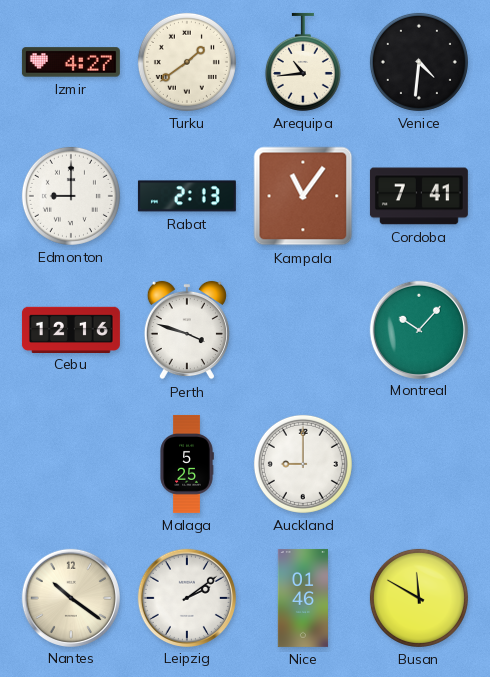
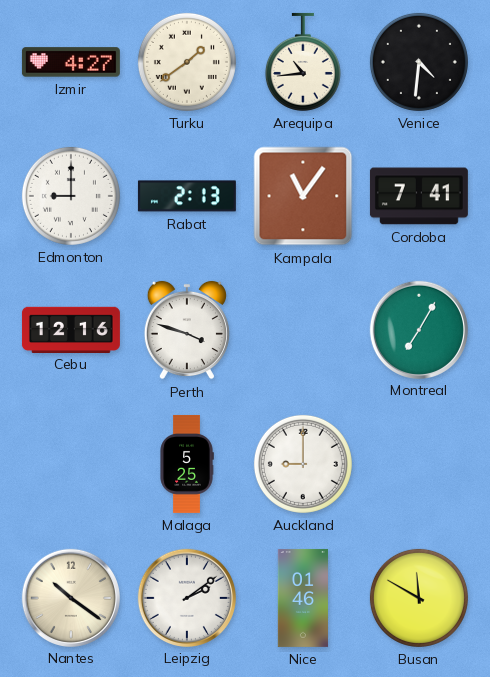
Montreal: 10:07 -> 7:05 (418, 329)
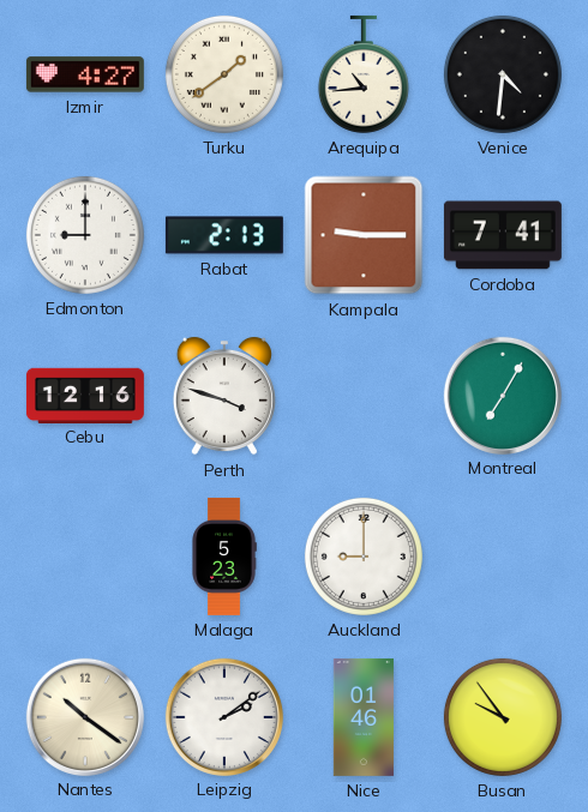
Kampala: 11:06 -> 9:15 (364, 235)
Malaga: 5:25 -> 5:23 (224, 557)
Busan: 11:50 -> 9:54 (503, 717)
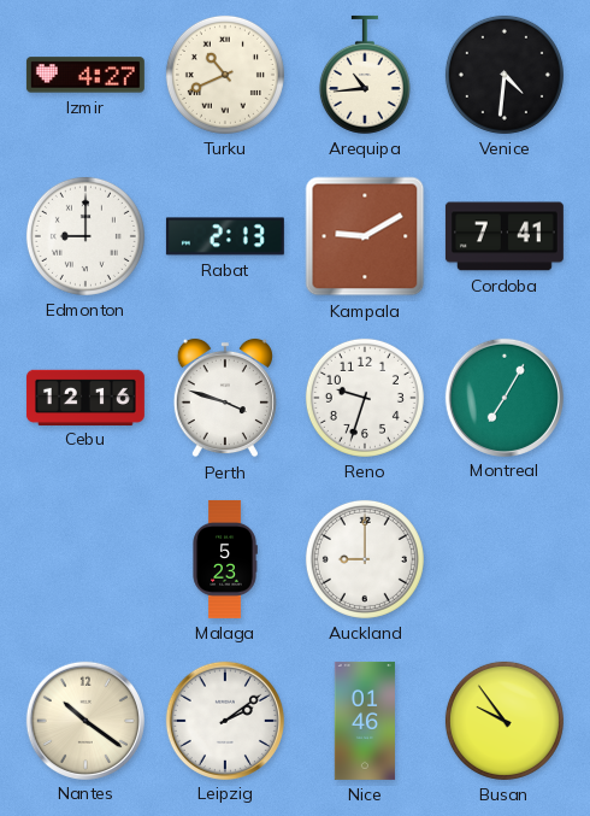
Turku: 1:39 -> 10:41 (225, 75)
Kampala: 9:15 -> 9:10 (365, 236)
Reno: none -> 9:33 (365, 398)
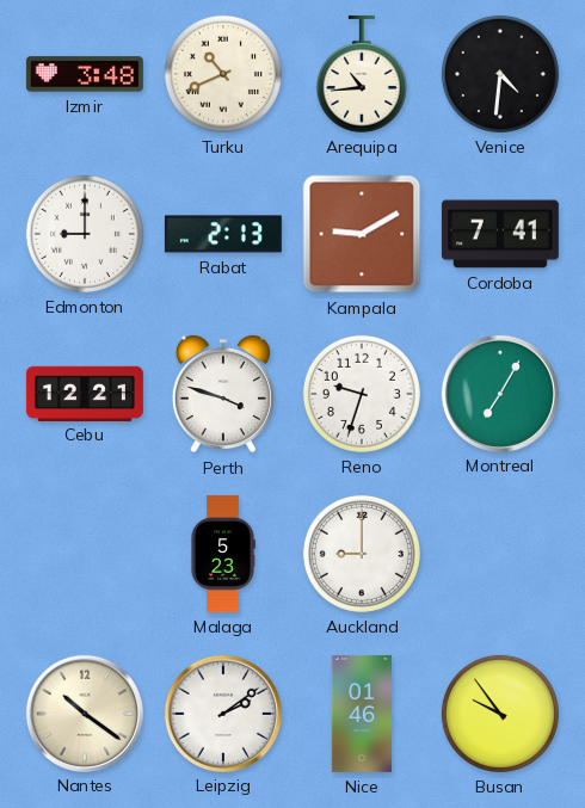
Izmir: 4:27 -> 3:48 (85, 74)
Cebu: 12:16 -> 12:21 (85, 393)
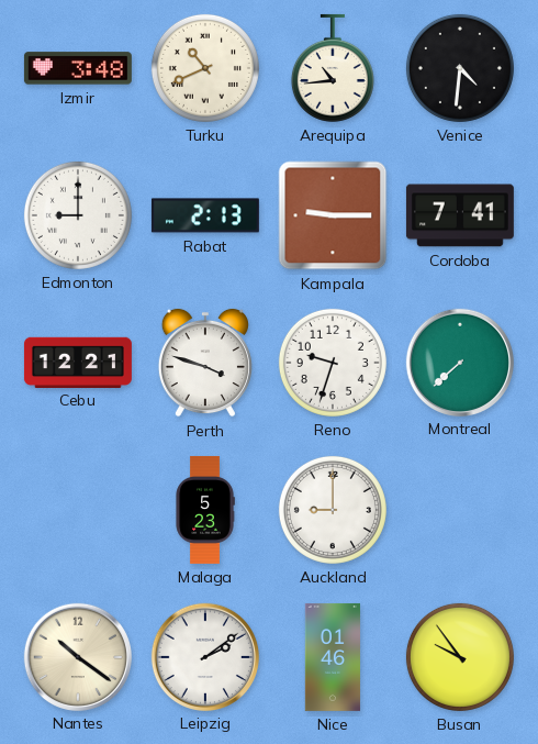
Kampala: 9:10 -> 9:15 (333, 215)
Montreal: 7:05 -> 7:38 (459, 362)
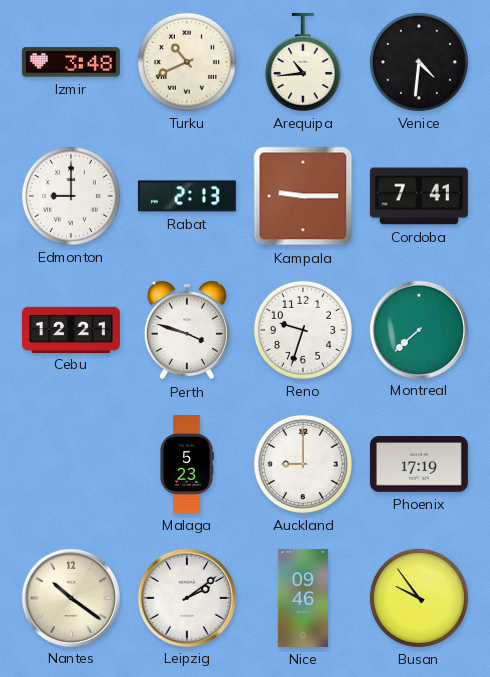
Phoenix: none -> 17:19 (419, 465)
Nice: 01:46 -> 09:46 (303, 598)
